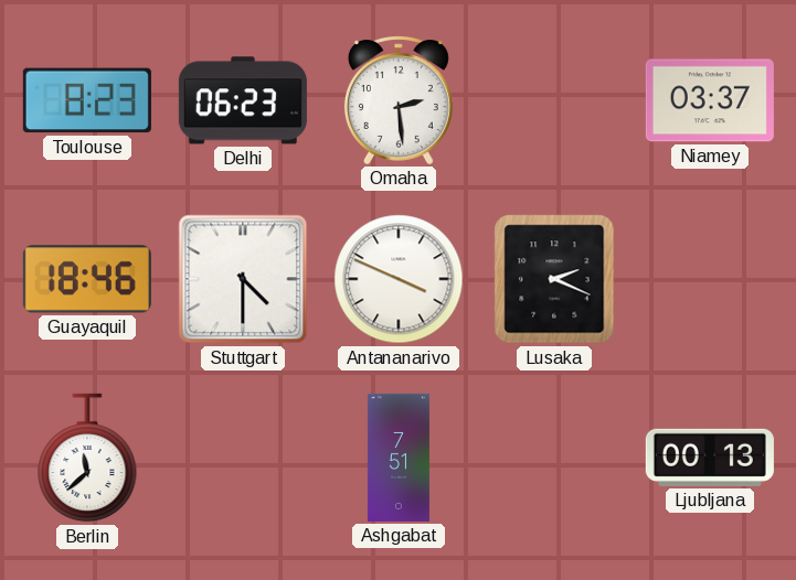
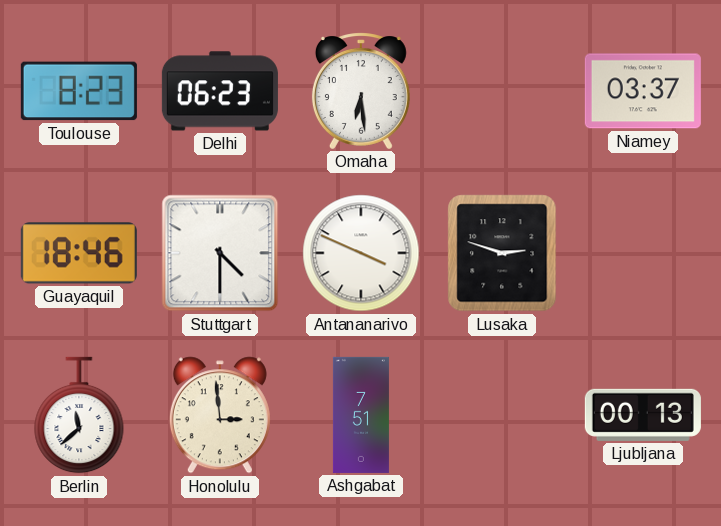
Omaha: 2:29 -> 6:29 (361, 91)
Lusaka: 2:19 -> 2:48 (502, 253)
Honolulu: none -> 2:59 (220, 415)
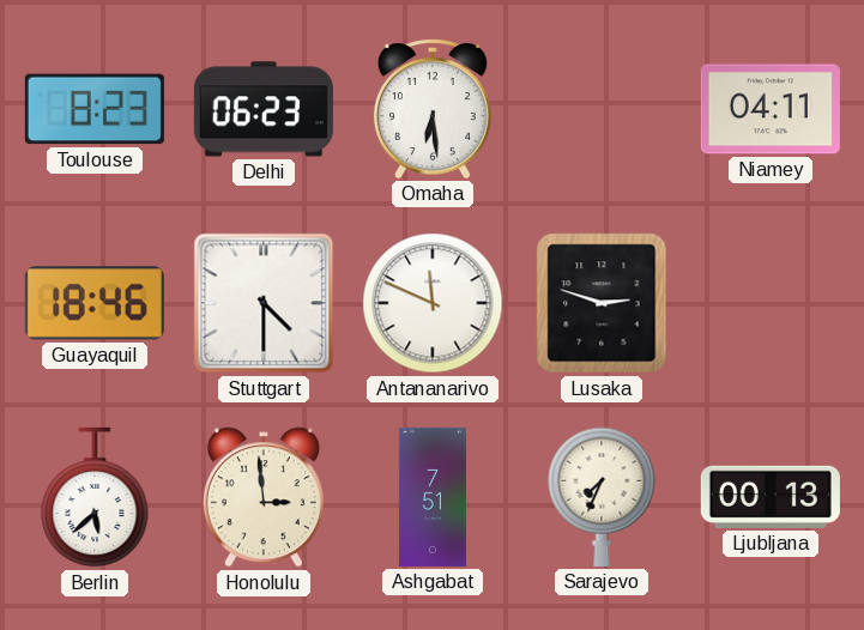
Niamey: 03:37 -> 04:11 (771, 109)
Antananarivo: 3:49 -> 11:49 (433, 303)
Berlin: 11:38 -> 5:38 (95, 497)
Sarajevo: none -> 7:34 (602, 497)
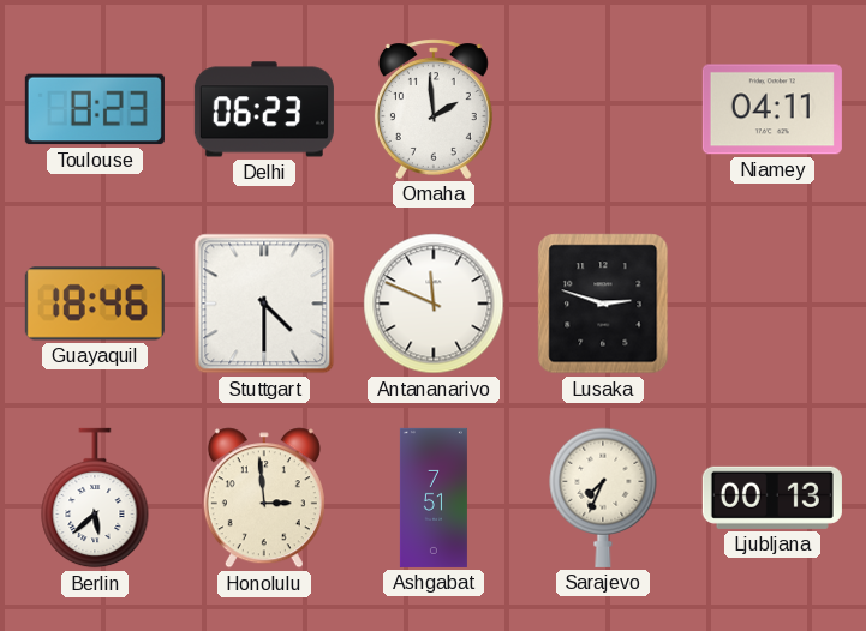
Omaha: 6:29 -> 1:59 (434, 109)
